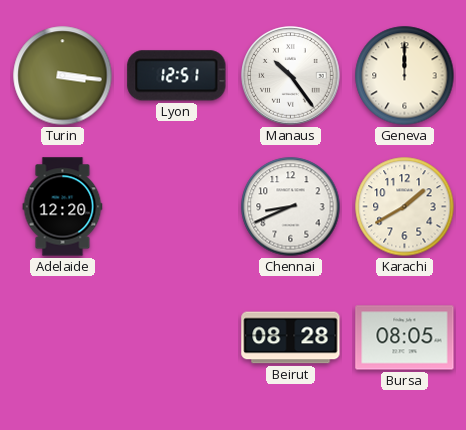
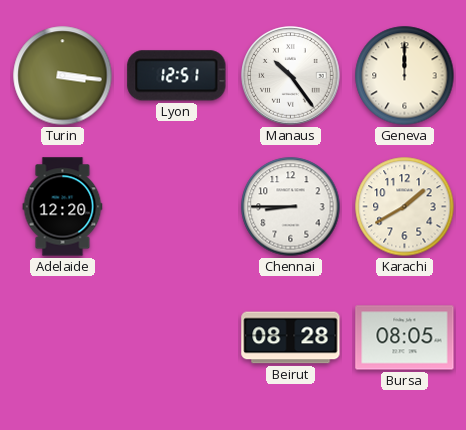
Chennai: 8:41 -> 8:45 (291, 207)
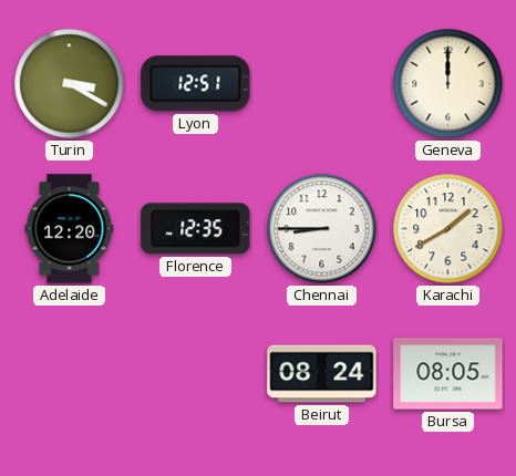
Turin: 3:16 -> 3:20 (70, 84)
Manaus: 10:24 -> none (291, 76)
Florence: none -> 12:35 (196, 229)
Beirut: 08:28 -> 08:24 (322, 374)
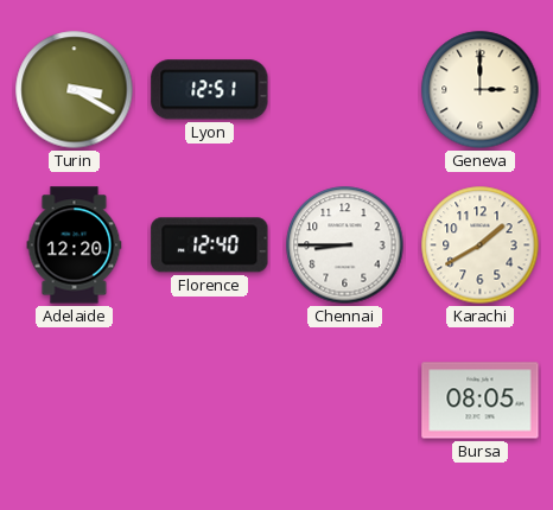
Geneva: 12:00 -> 3:00 (481, 90)
Florence: 12:35 -> 12:40 (210, 246)
Beirut: 08:24 -> none (322, 374)
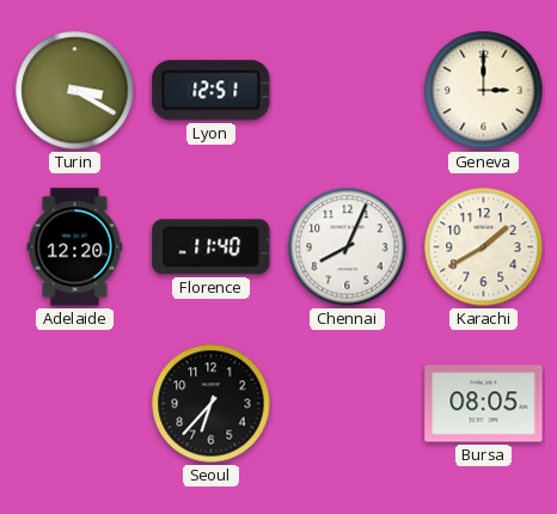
Florence: 12:40 -> 11:40 (212, 247)
Chennai: 8:45 -> 8:04 (348, 247)
Seoul: none -> 6:37 (212, 404)
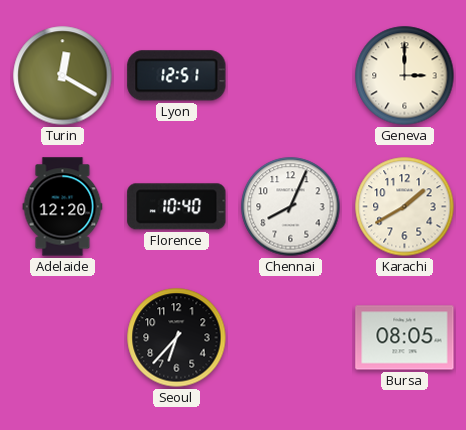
Turin: 3:20 -> 12:20 (63, 76)
Florence: 11:40 -> 10:40 (177, 207)
